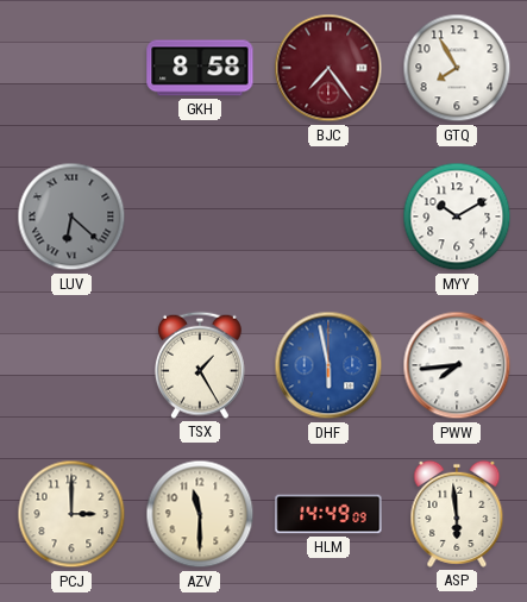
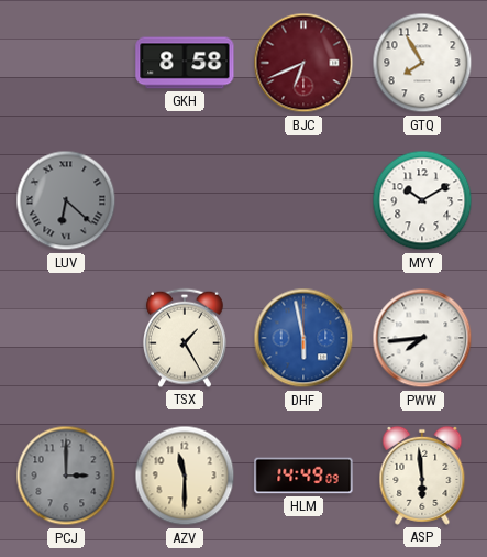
BJC: 7:24 -> 6:41 (303, 63)
PCJ dial: cream -> grey (66, 476)
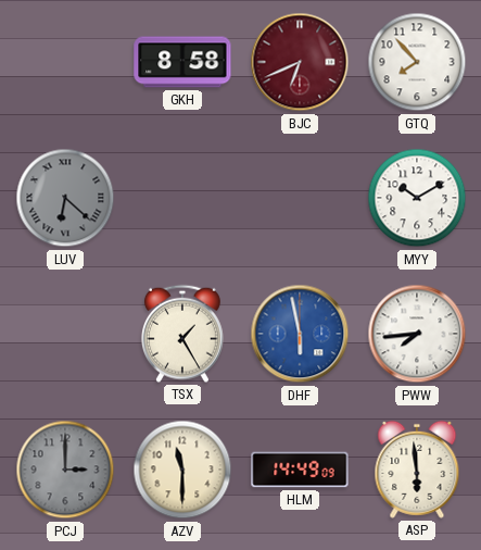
GTQ: 7:55 -> 7:53 (417, 62)
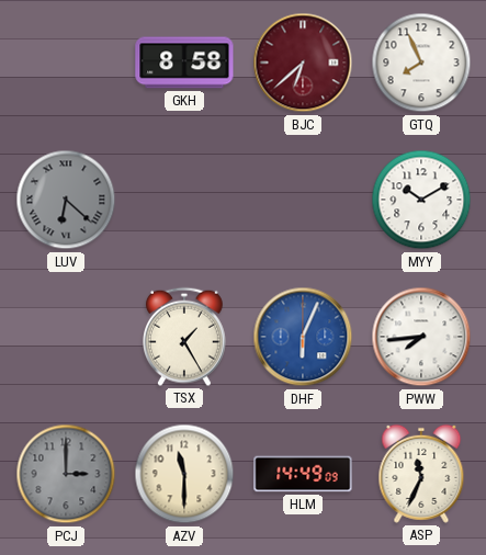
BJC: 6:41 -> 6:38 (303, 63)
GTQ: 7:53 -> 7:56 (421, 63)
DHF: 5:58 -> 6:04 (303, 337)
ASP: 5:59 -> 11:34 (421, 474)
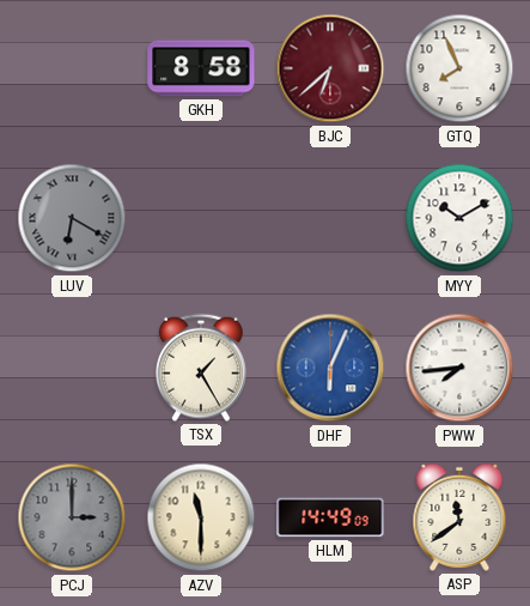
LUV: 6:22 -> 6:20 (72, 218)
ASP: 11:34 -> 11:39 (459, 517)
